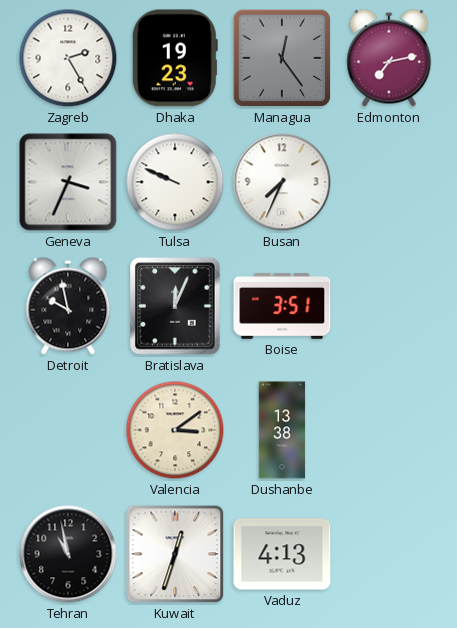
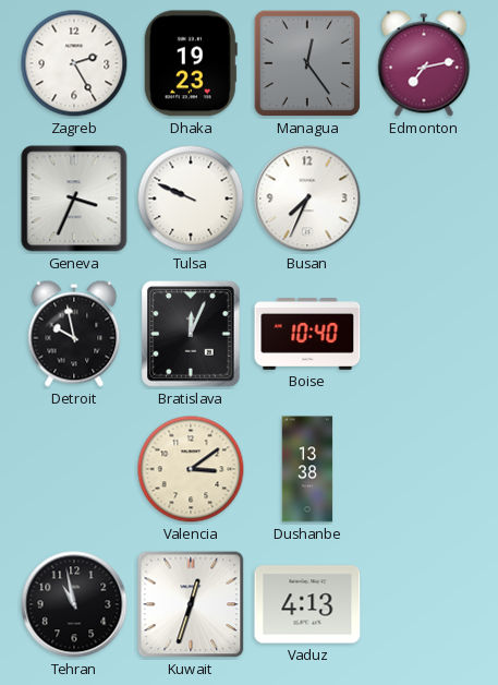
Boise: 3:51 -> 10:40 (307, 335)
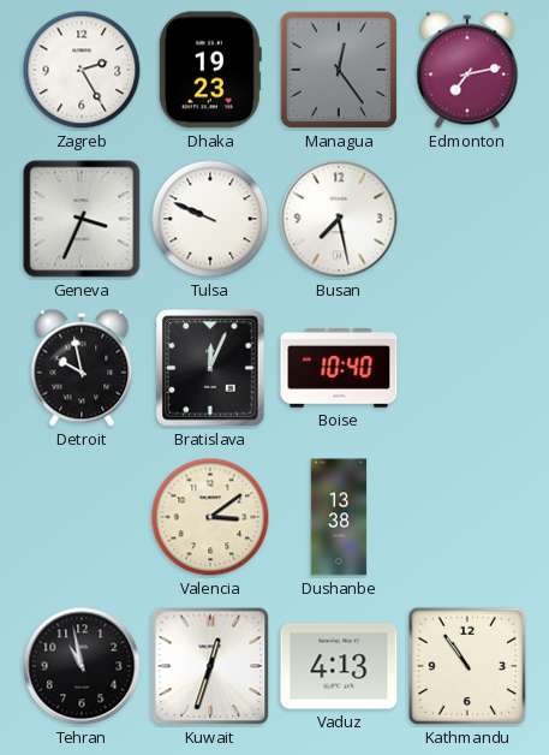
Busan: 7:34 -> 7:28 (339, 219)
Kathmandu: none -> 10:54 (467, 666)
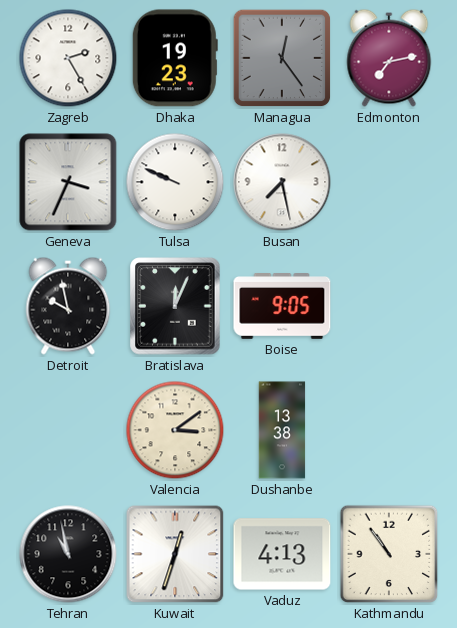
Boise: 10:40 -> 9:05 (282, 307)
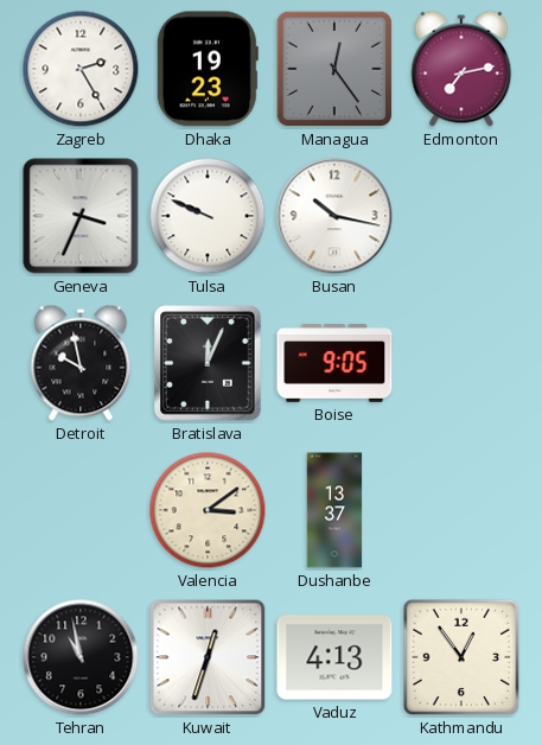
Busan: 7:28 -> 10:17 (334, 216)
Dushanbe: 13:38 -> 13:37 (334, 510)
Kathmandu: 10:54 -> 12:54 (461, 657)
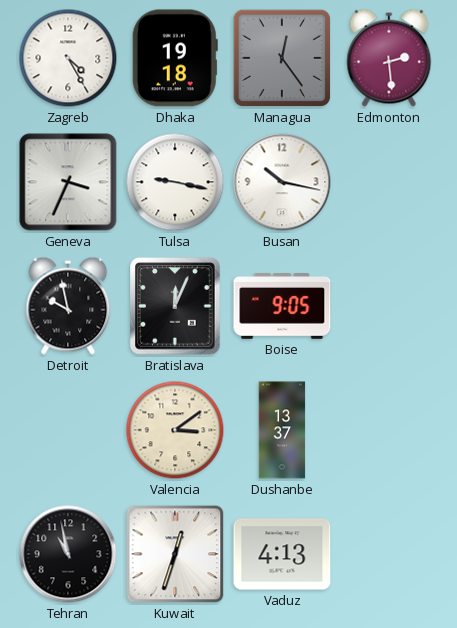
Zagreb: 2:25 -> 4:25 (68, 58)
Dhaka: 19:23 -> 19:18 (175, 58)
Edmonton: 7:13 -> 2:29 (389, 58)
Tulsa: 9:49 -> 9:17 (175, 182)
Kathmandu: 12:54 -> none (461, 657)
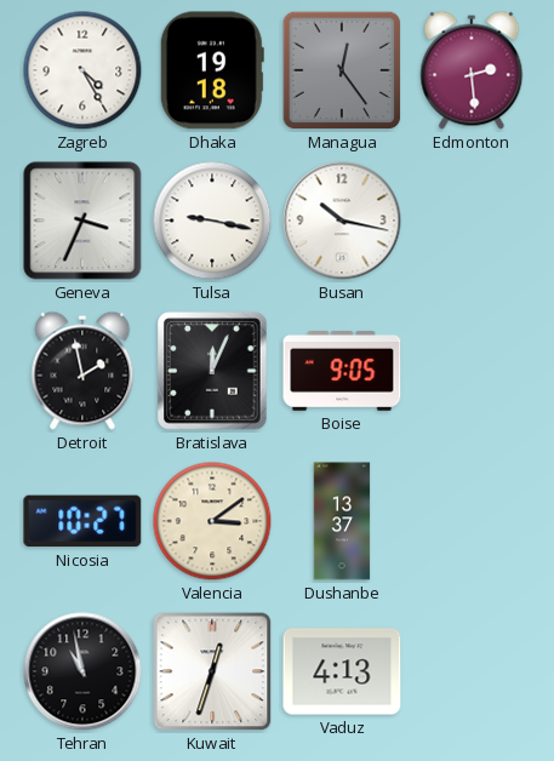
Detroit: 9:58 -> 1:58 (82, 371)
Nicosia: none -> 10:27 (82, 521)
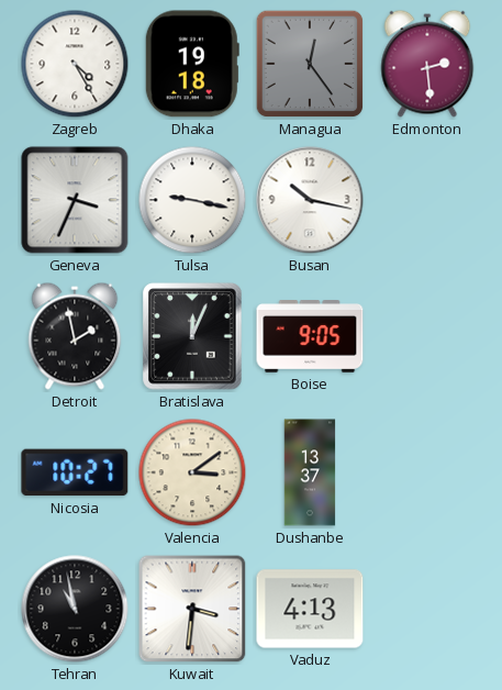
Kuwait: 12:33 -> 3:31 (192, 609)
